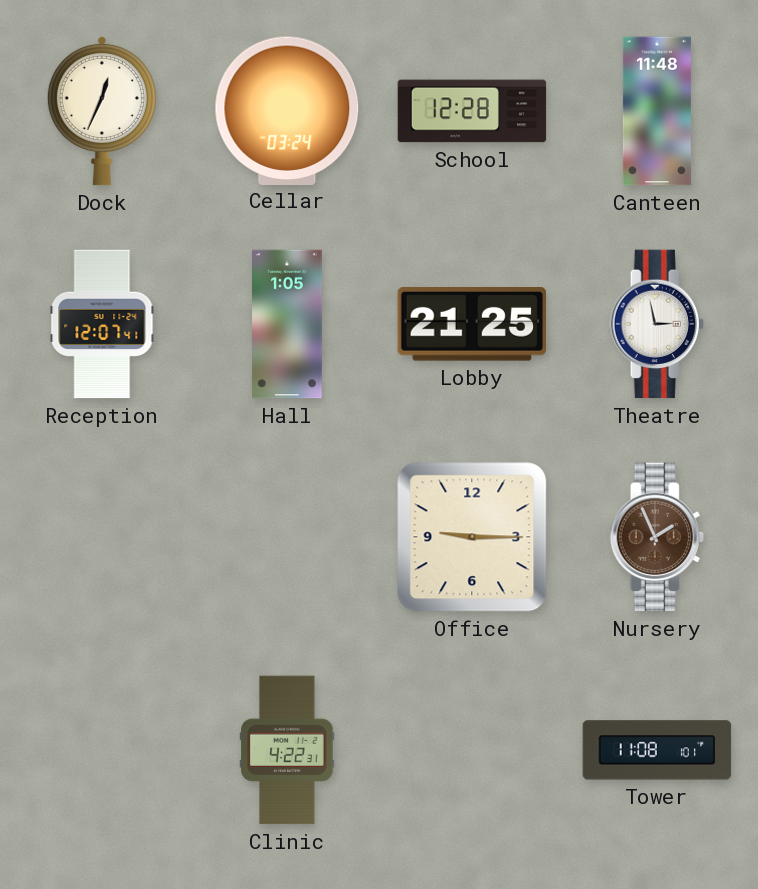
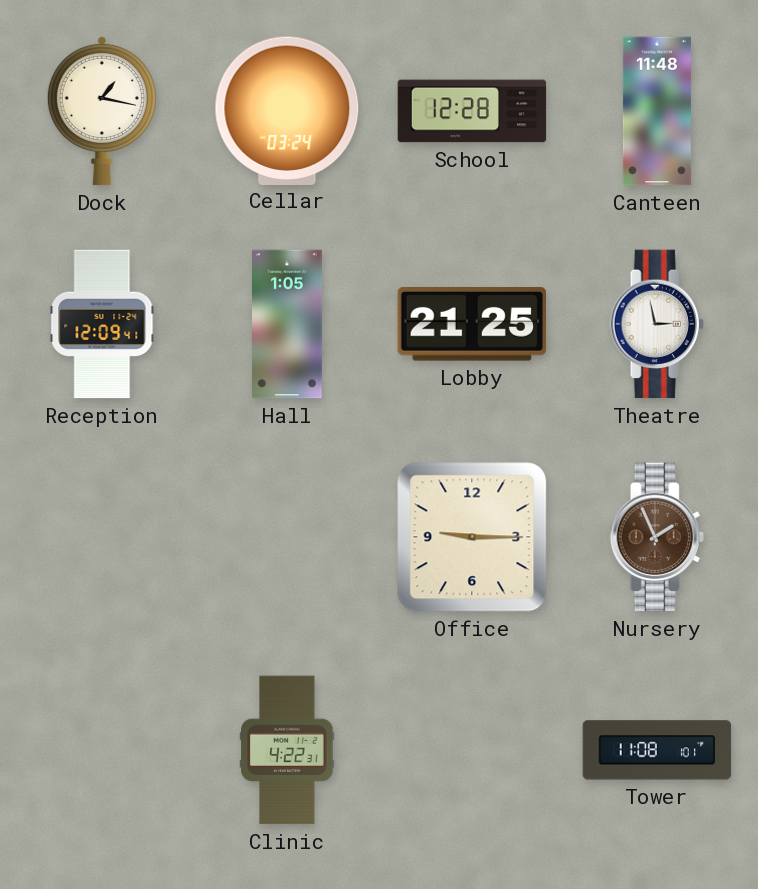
Dock: 12:34 -> 1:17 (102, 111)
Reception: 12:07 -> 12:09 (102, 324)
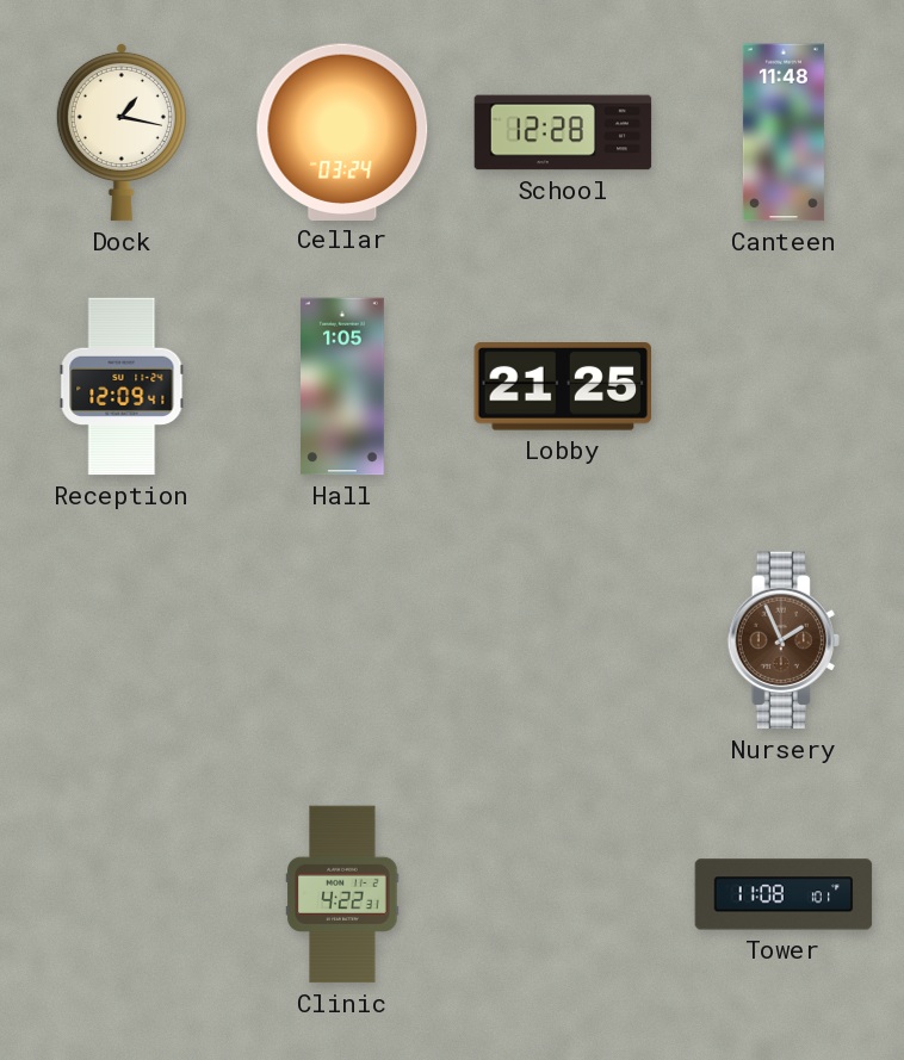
Theatre: 2:58 -> none (657, 324)
Office: 9:15 -> none (472, 537)
